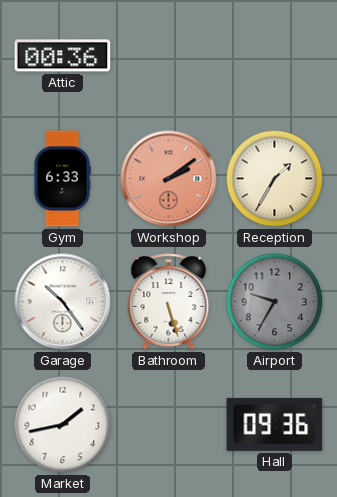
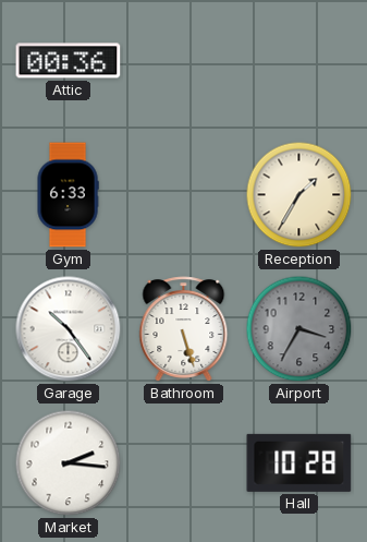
Workshop: 2:09 -> none (169, 179)
Airport: 9:35 -> 3:35 (299, 329)
Market: 1:43 -> 2:16 (69, 463)
Hall: 09:36 -> 10:28 (299, 462)
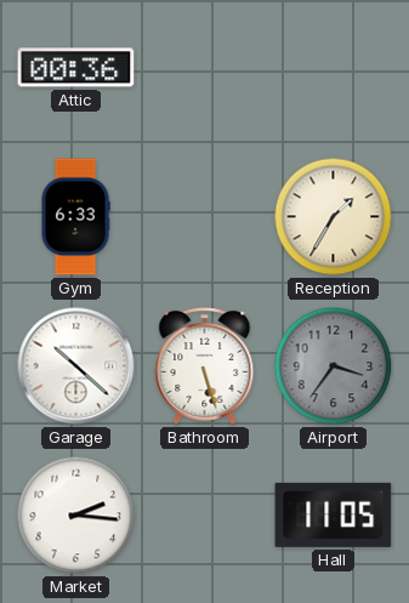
Garage: 10:24 -> 10:22 (76, 366)
Airport: 3:35 -> 3:36 (334, 366)
Hall: 10:28 -> 11:05 (334, 514)
